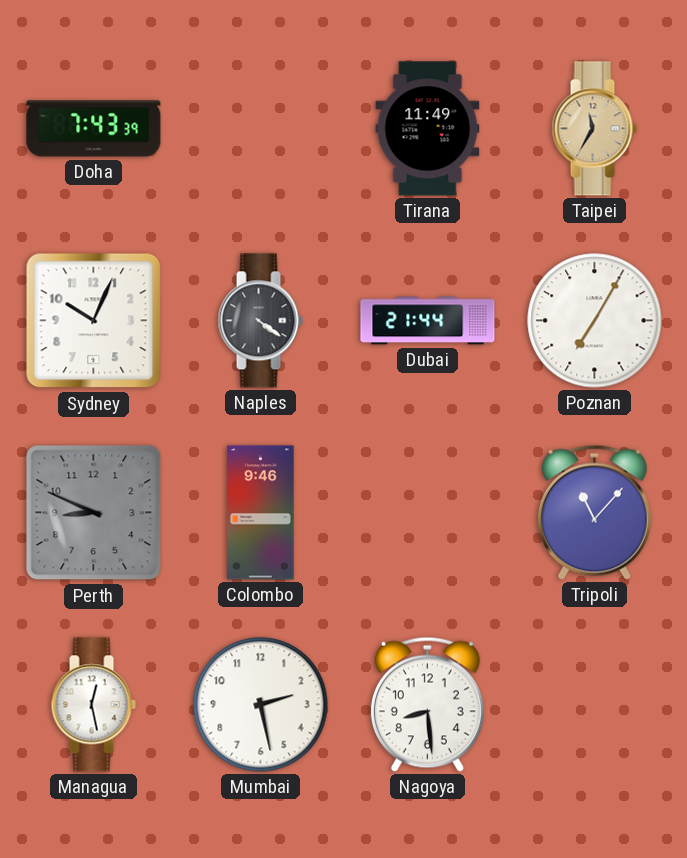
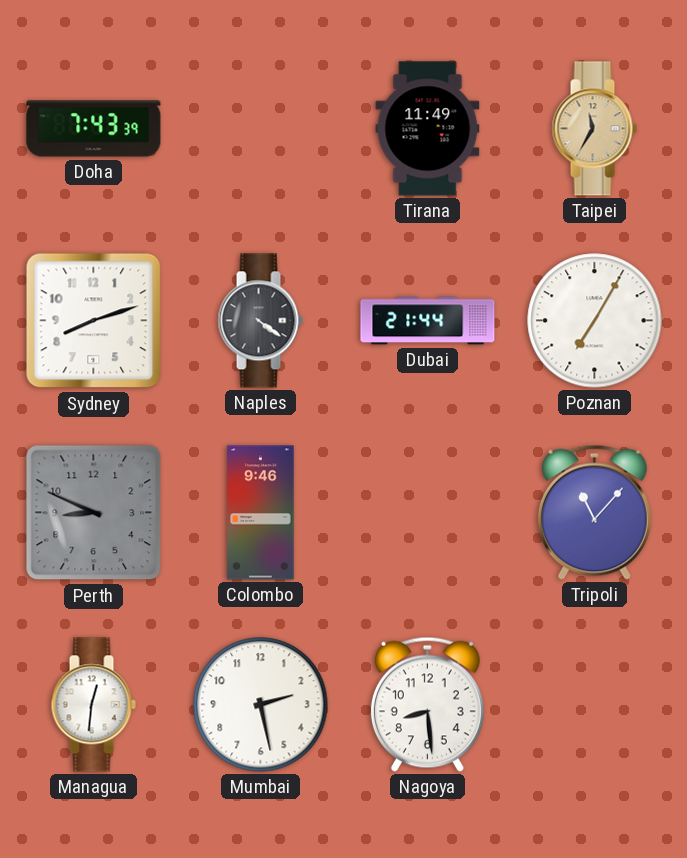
Sydney: 10:04 -> 8:12 (94, 321)
Managua: 12:28 -> 12:31 (93, 705)
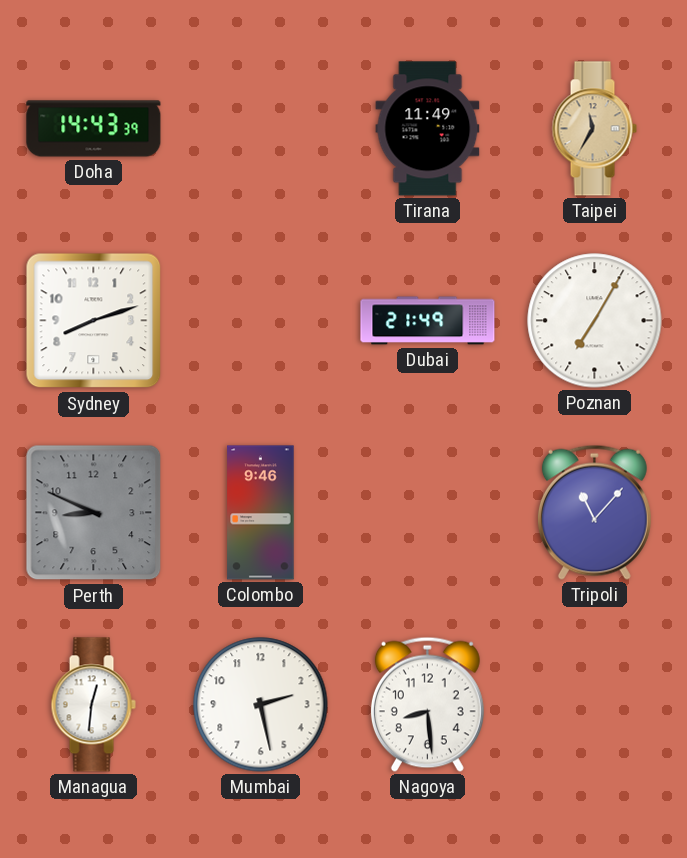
Doha: 7:43 -> 14:43 (94, 129)
Naples: 4:21 -> none (260, 321)
Dubai: 21:44 -> 21:49 (428, 321)
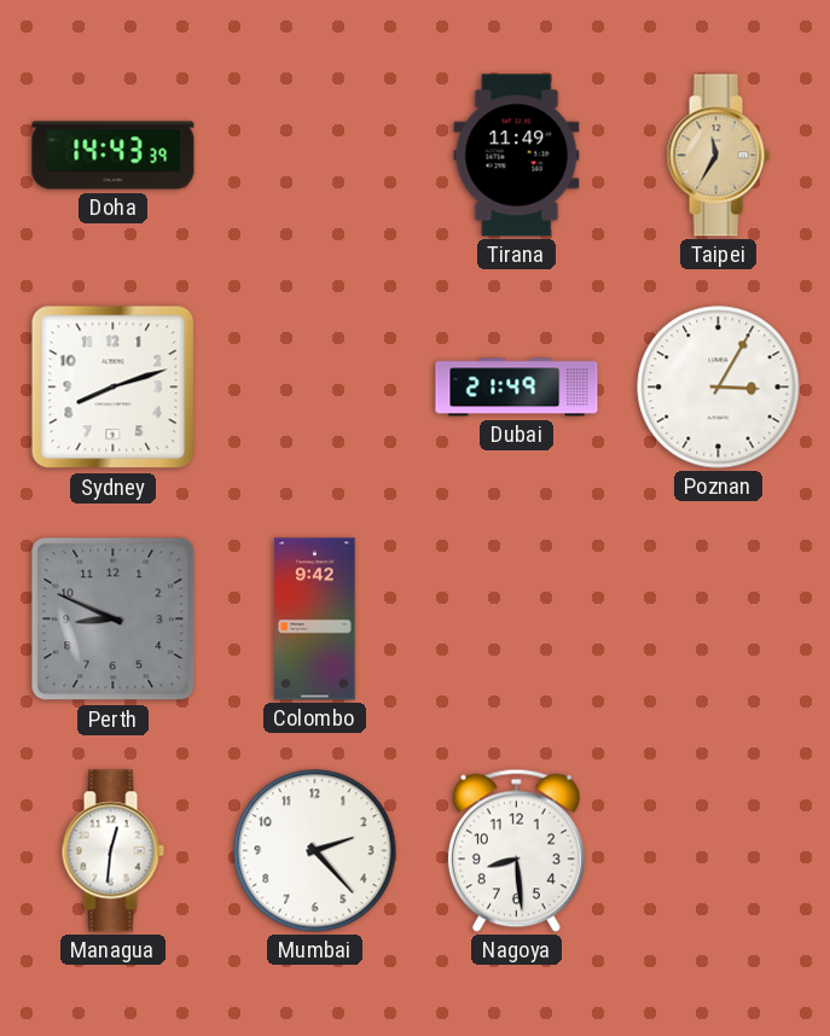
Poznan: 7:05 -> 3:05 (719, 388)
Colombo: 9:46 -> 9:42 (315, 619)
Tripoli: 11:07 -> none (594, 512)
Mumbai: 2:28 -> 2:23 (315, 851)
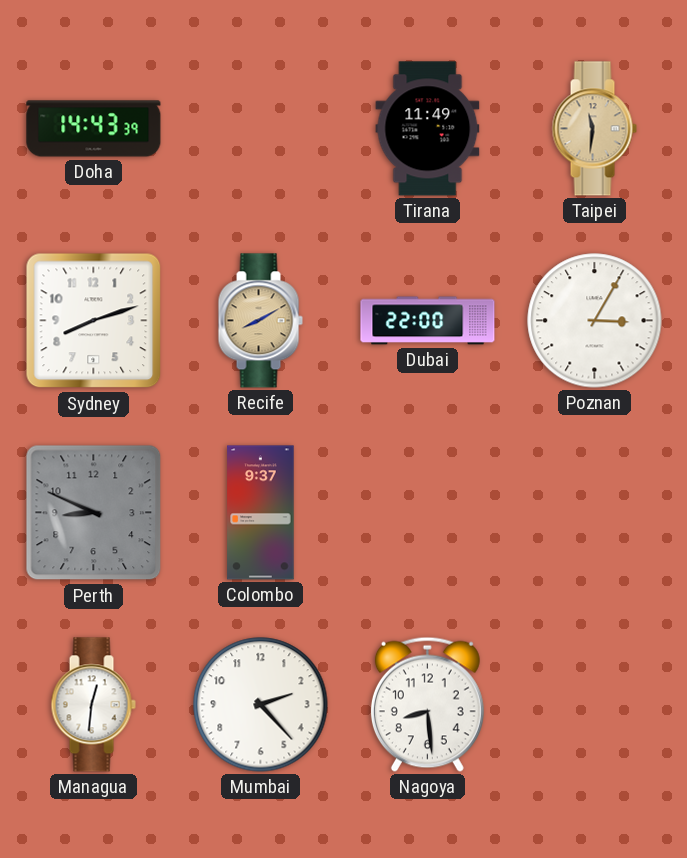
Taipei: 11:35 -> 11:31 (594, 129)
Recife: none -> 8:10 (260, 321)
Dubai: 21:49 -> 22:00 (428, 321)
Colombo: 9:42 -> 9:37 (261, 513)
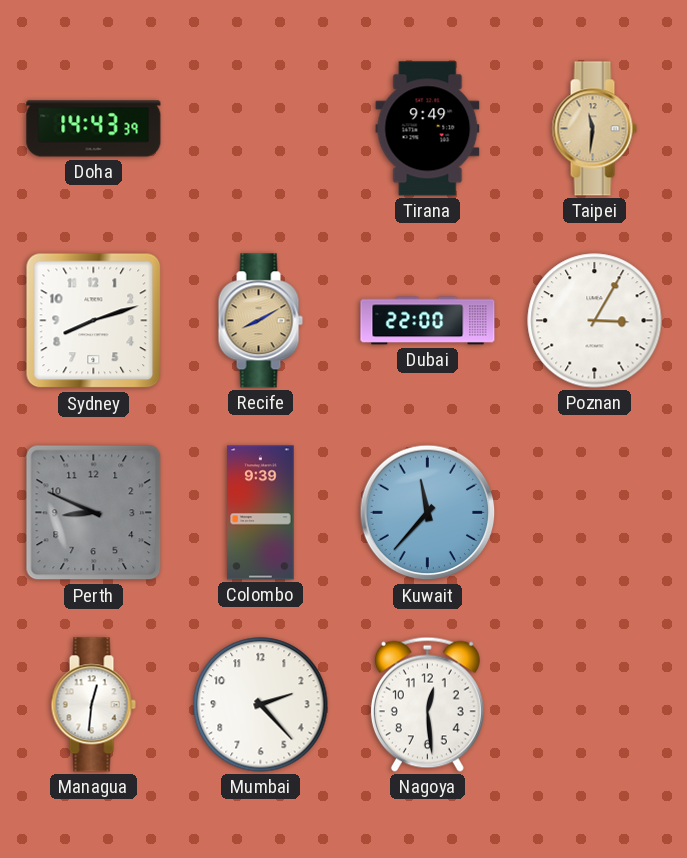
Tirana: 11:49 -> 9:49 (428, 129)
Colombo: 9:37 -> 9:39 (261, 513)
Kuwait: none -> 11:37 (428, 513)
Nagoya: 8:29 -> 12:29 (427, 704)
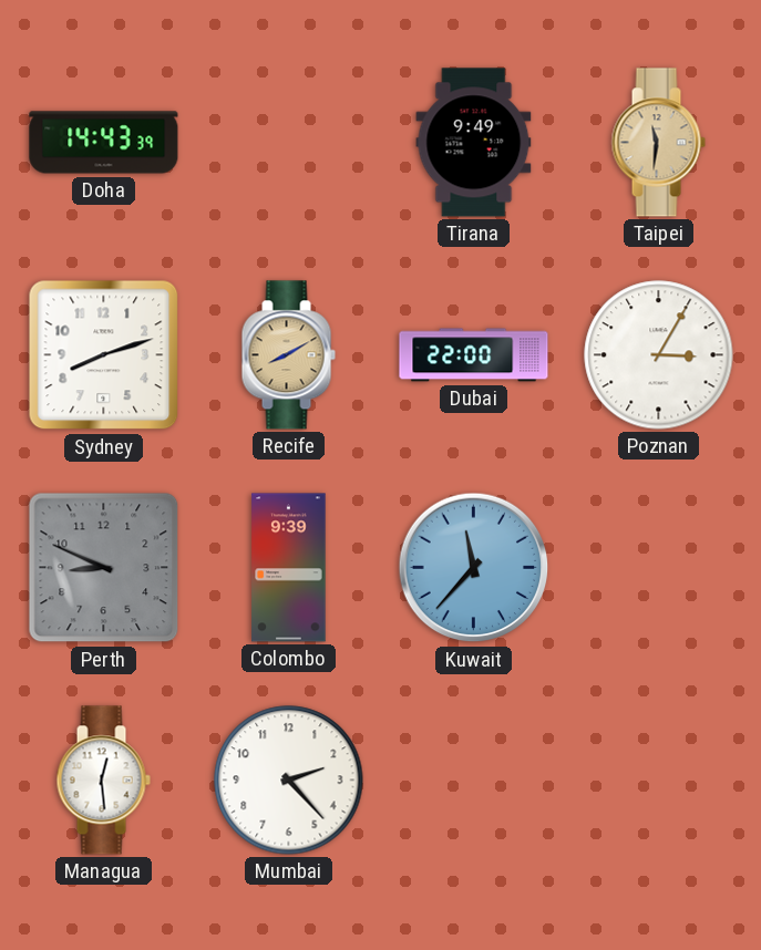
Managua: 12:31 -> 12:29 (103, 781)
Nagoya: 12:29 -> none (427, 704)
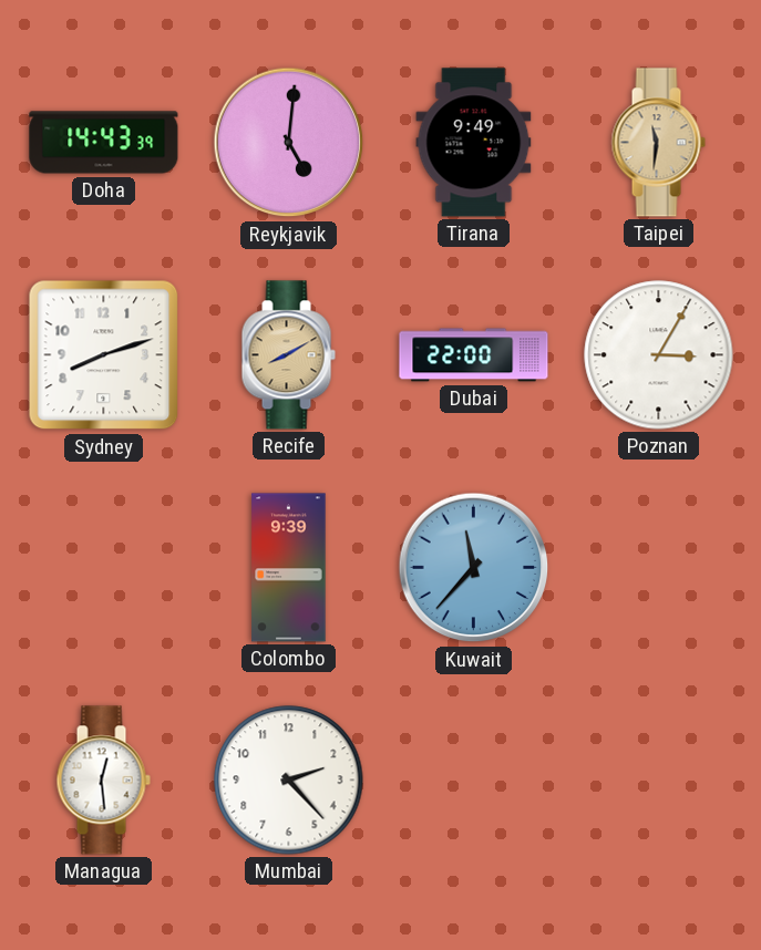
Reykjavik: none -> 5:01 (289, 143)
Perth: 8:49 -> none (104, 568)
